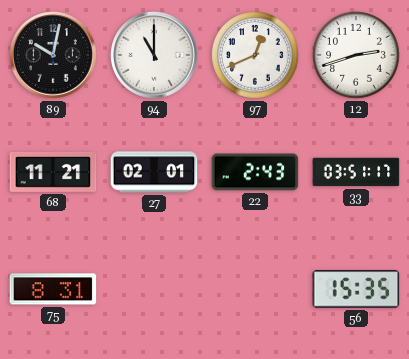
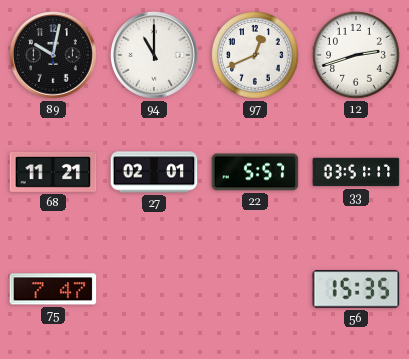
22: 2:43 -> 5:57 (255, 172)
75: 8:31 -> 7:47 (53, 289)
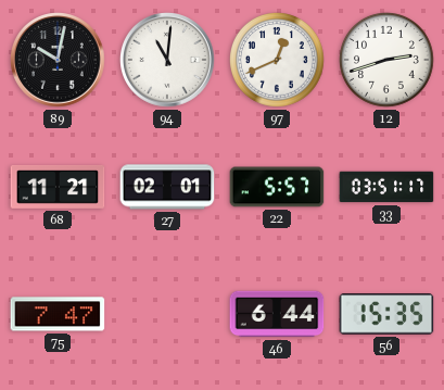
94: 11:00 -> 11:01 (168, 61)
46: none -> 6:44 (277, 314)
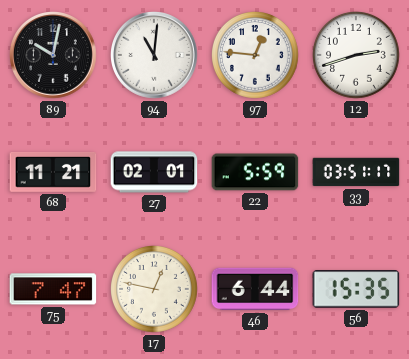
97: 12:41 -> 12:46 (256, 56)
22: 5:57 -> 5:59 (255, 172)
17: none -> 12:47 (155, 290)
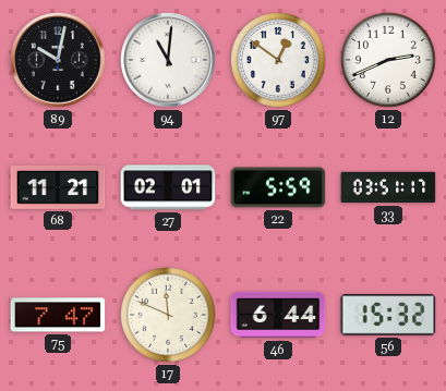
97: 12:46 -> 12:51 (279, 61)
12: 2:42 -> 2:41 (389, 61)
17: 12:47 -> 11:49 (169, 316)
56: 15:35 -> 15:32 (388, 315)
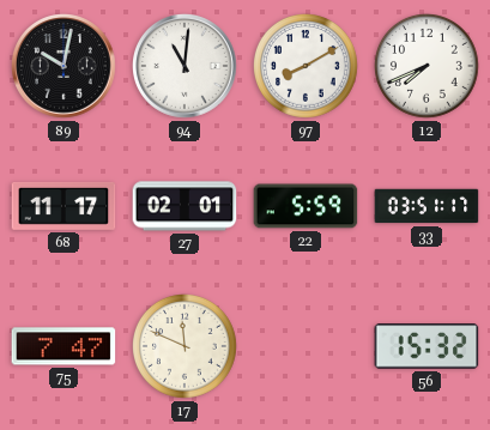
97: 12:51 -> 8:10 (307, 67)
12: 2:41 -> 7:41 (428, 67)
68: 11:21 -> 11:17 (63, 206)
46: 6:44 -> none (278, 315)
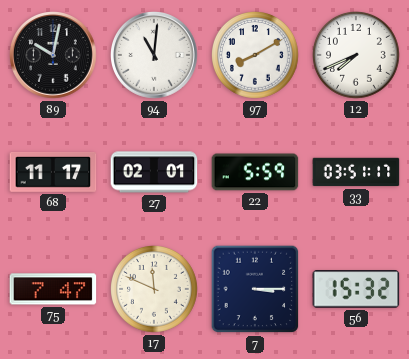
7: none -> 3:15 (255, 289)
